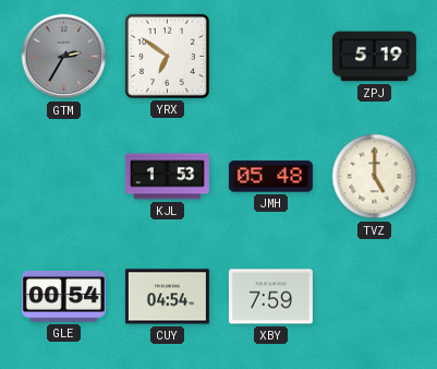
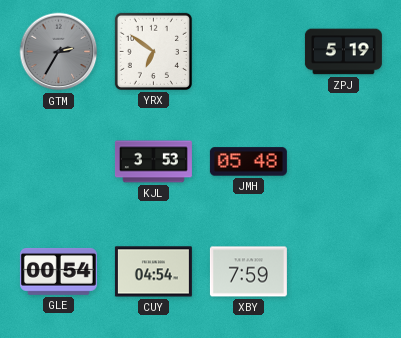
KJL: 1:53 -> 3:53 (153, 162)
TVZ: 5:00 -> none (375, 177)
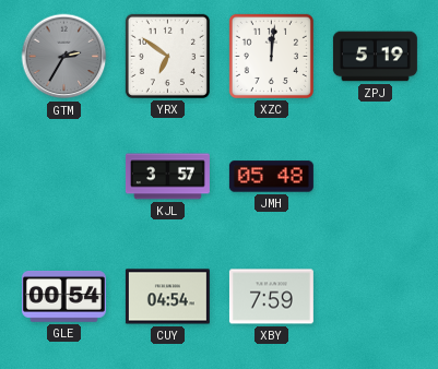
XZC: none -> 12:01 (271, 56)
KJL: 3:53 -> 3:57 (167, 177)
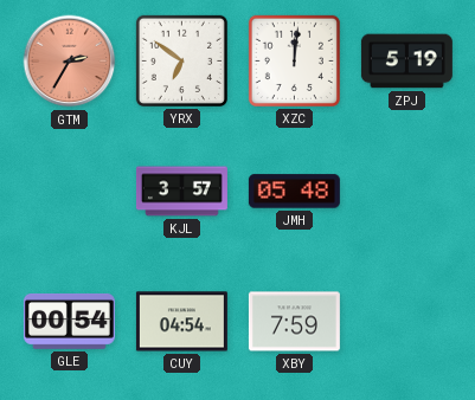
GTM dial: grey -> salmon (70, 62)
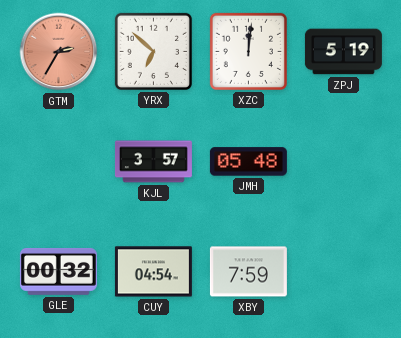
YRX: 6:51 -> 6:52 (153, 51)
GLE: 00:54 -> 00:32 (58, 272)
